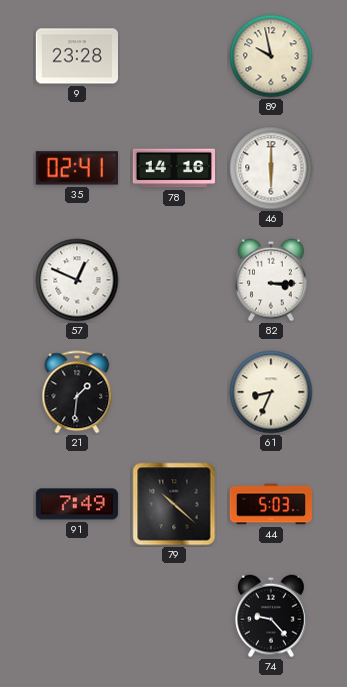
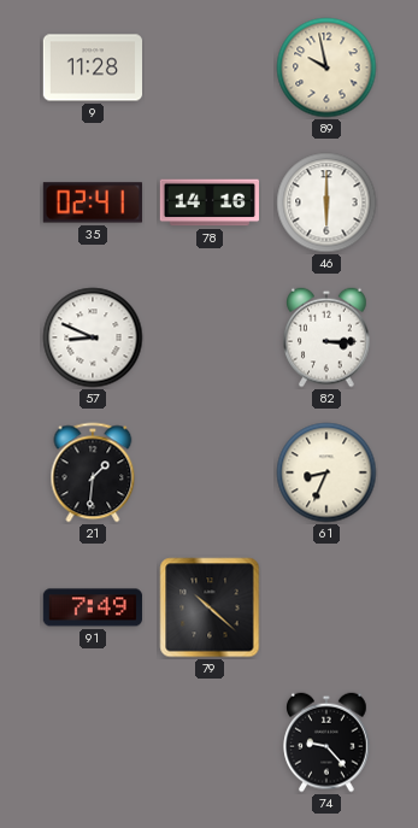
9: 23:28 -> 11:28 (92, 67)
57: 12:49 -> 8:49 (93, 337)
44: 5:03 -> none (270, 504)
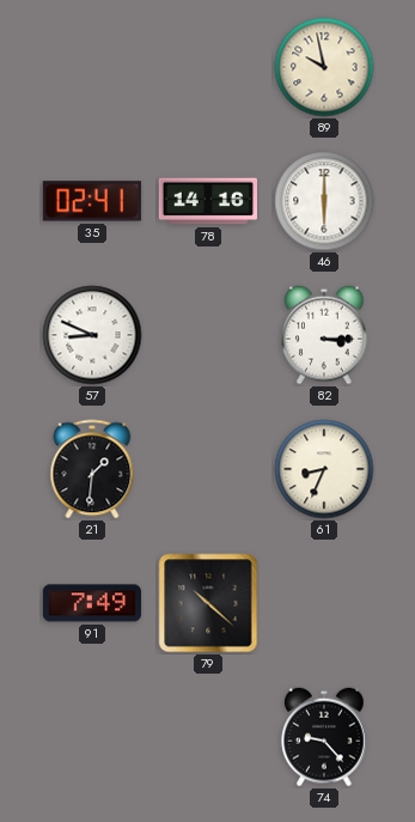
9: 11:28 -> none (92, 67)
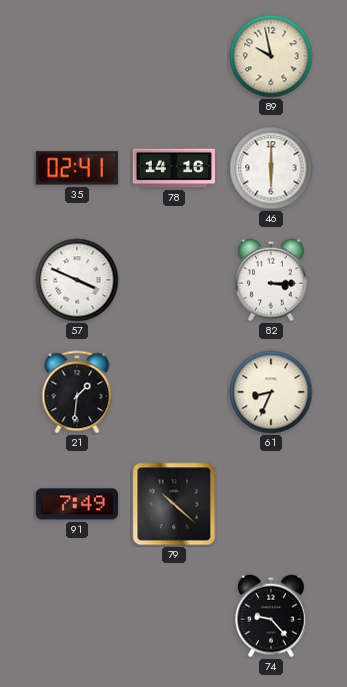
57: 8:49 -> 3:49 (77, 280)
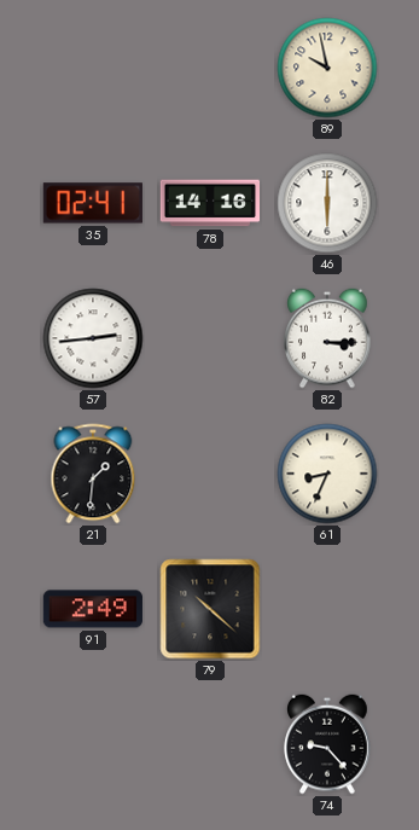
57: 3:49 -> 2:44 (93, 338)
91: 7:49 -> 2:49 (93, 609)
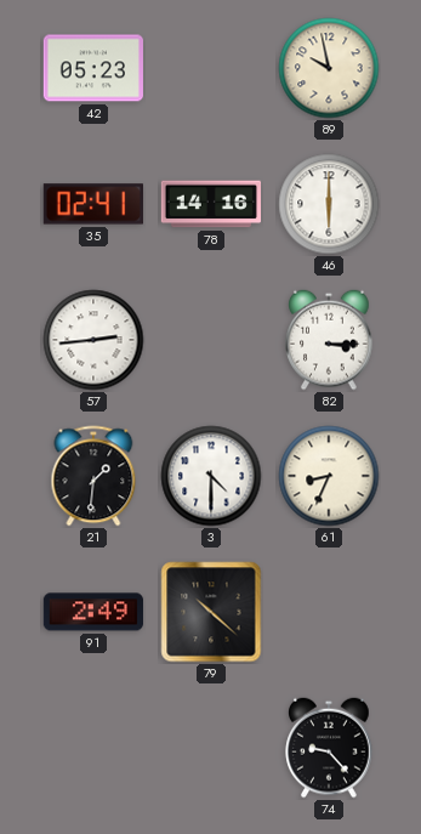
42: none -> 05:23 (92, 68)
3: none -> 4:30 (211, 476)
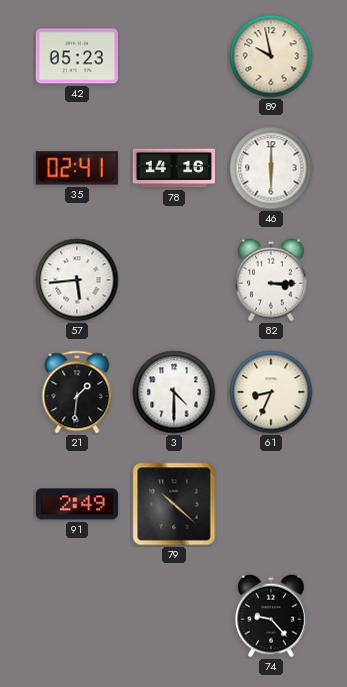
57: 2:44 -> 5:44 (77, 280)
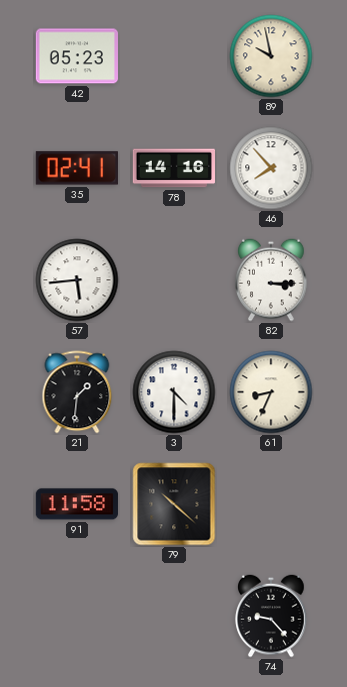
46: 6:00 -> 7:53 (271, 168)
91: 2:49 -> 11:58 (77, 504)
